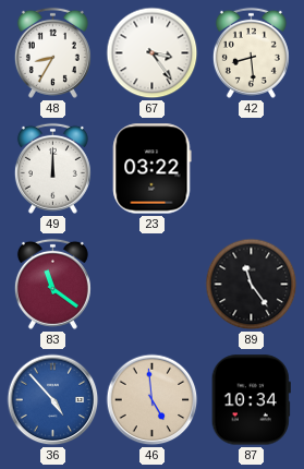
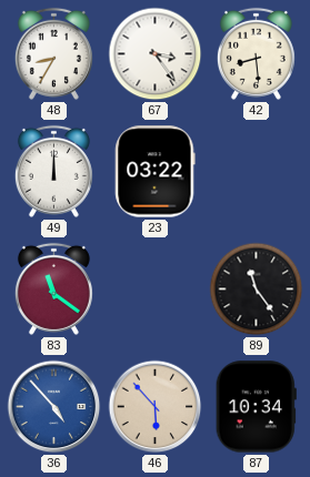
46: 4:59 -> 5:53 (156, 407)
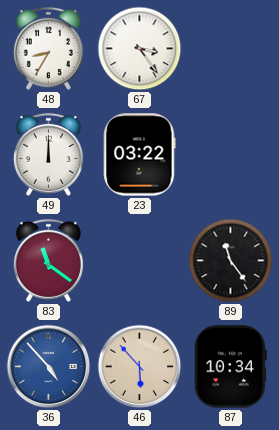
42: 8:29 -> none (256, 53)
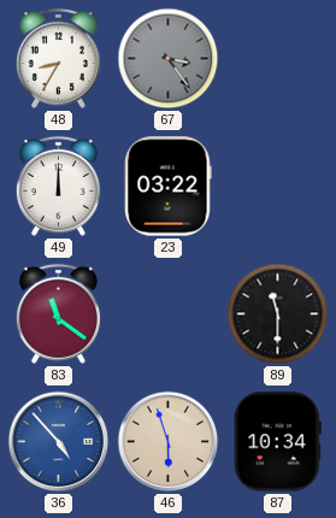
67 dial: white -> grey (169, 59)
89: 11:24 -> 11:30 (278, 314)
46: 5:53 -> 5:57 (169, 442)
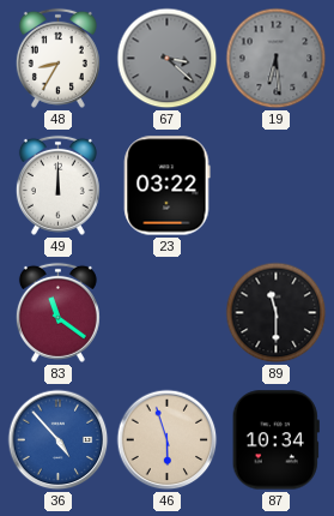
67: 3:24 -> 3:22 (168, 59)
19: none -> 6:29 (277, 59)
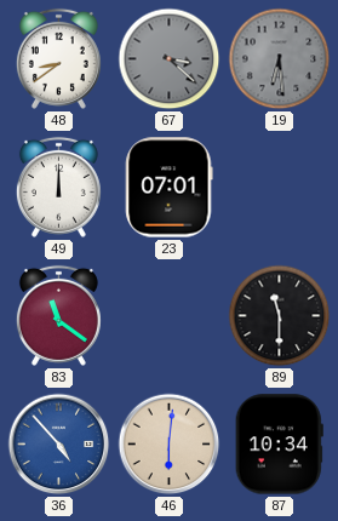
48: 8:35 -> 8:39 (58, 58)
23: 03:22 -> 07:01 (170, 188)
46: 5:57 -> 6:01 (170, 445)
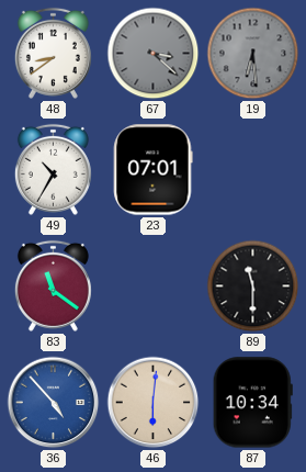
49: 12:00 -> 10:35 (53, 169)
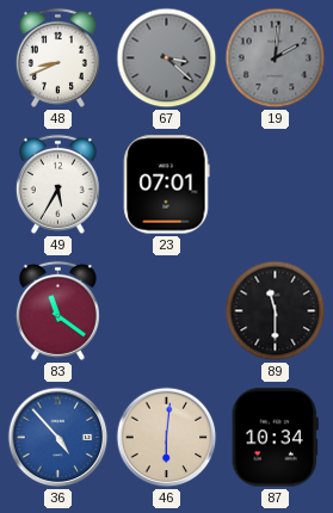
48: 8:39 -> 8:41 (57, 57)
19: 6:29 -> 2:01 (276, 58)
49: 10:35 -> 5:35 (57, 184)
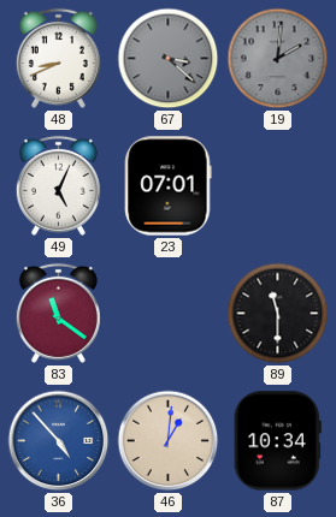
49: 5:35 -> 5:04 (58, 185)
46: 6:01 -> 1:01 (169, 441)
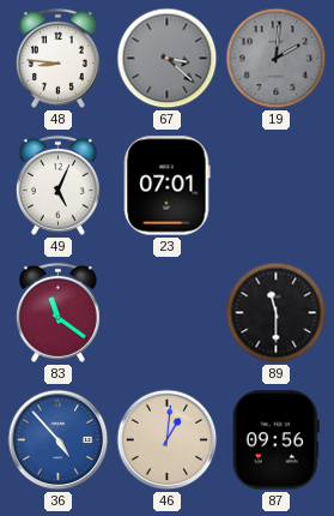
48: 8:41 -> 8:46 (57, 58)
87: 10:34 -> 09:56 (275, 440)
